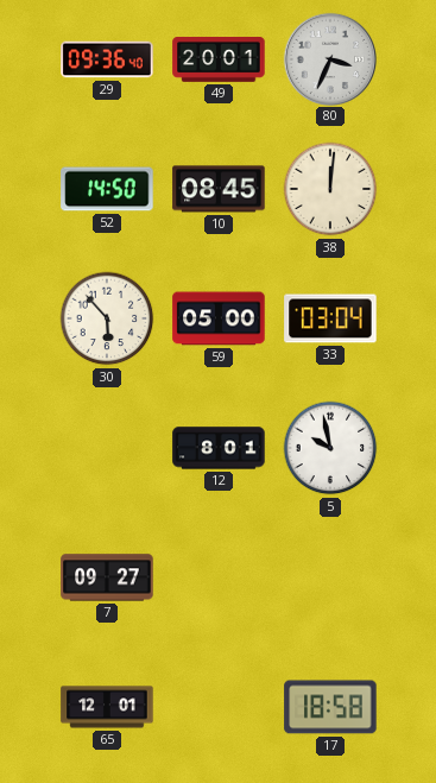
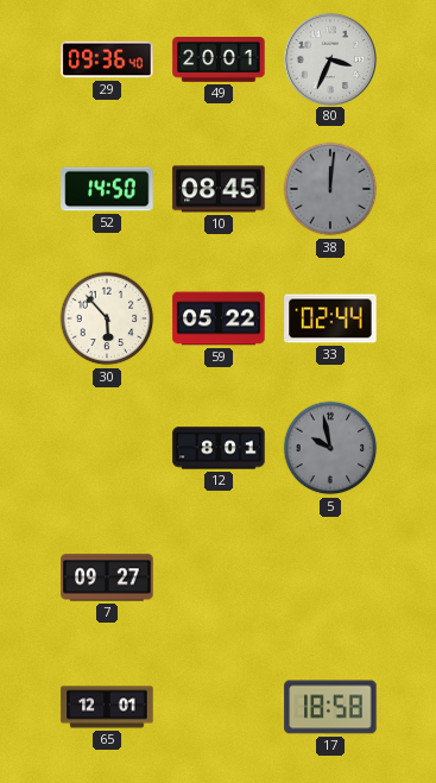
38 dial: cream -> grey (330, 189)
59: 05:00 -> 05:22 (219, 318)
33: 03:04 -> 02:44 (330, 318)
5 dial: white -> grey (330, 448)
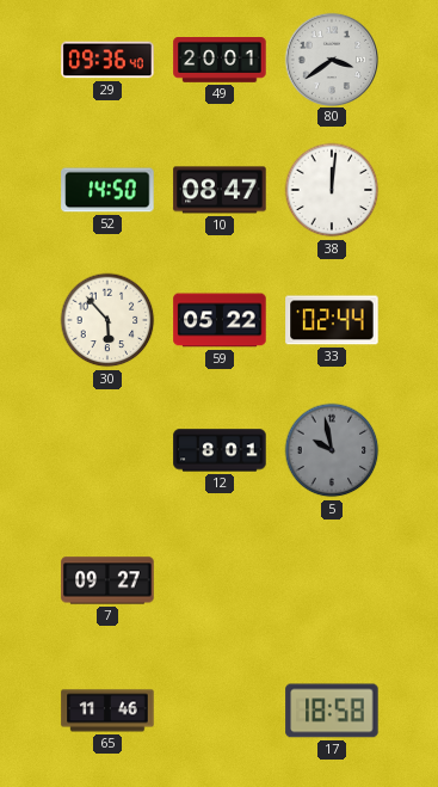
80: 3:34 -> 3:39 (331, 59)
10: 08:45 -> 08:47 (220, 190)
38 dial: grey -> white (332, 190)
65: 12:01 -> 11:46 (107, 711)
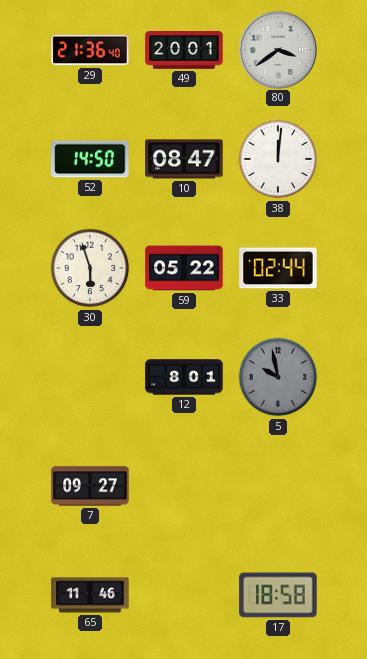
29: 09:36 -> 21:36 (90, 50)
30: 5:53 -> 5:57 (90, 268)
